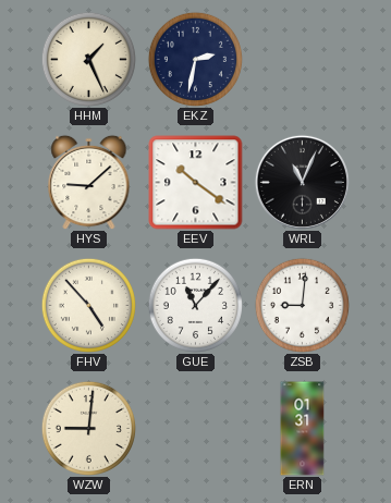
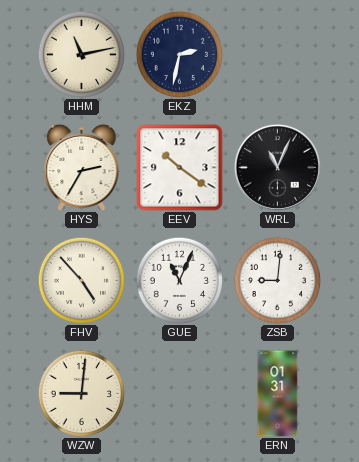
HHM: 1:26 -> 11:13 (81, 54)
HYS: 9:08 -> 2:35 (82, 167)
GUE: 11:07 -> 11:04 (179, 280)
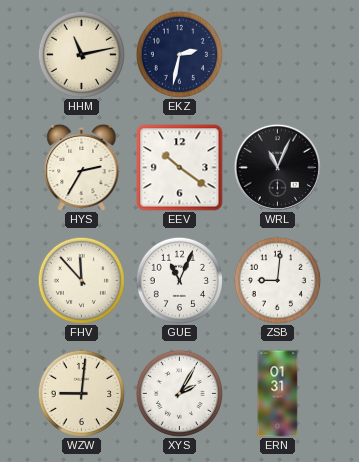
FHV: 4:53 -> 11:53 (81, 280)
XYS: none -> 2:05 (179, 393)
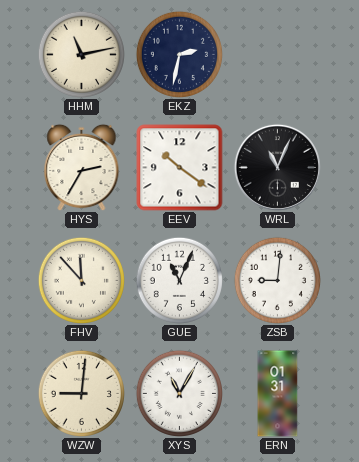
XYS: 2:05 -> 11:05 (179, 393)
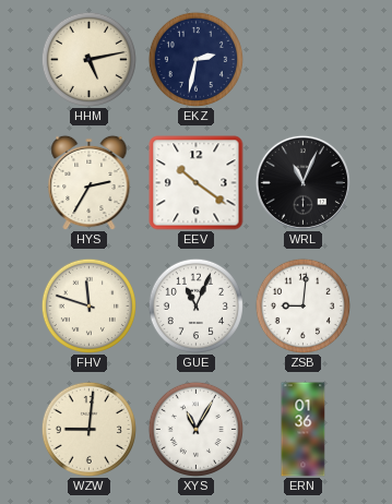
HHM: 11:13 -> 5:13 (88, 59)
FHV: 11:53 -> 11:48 (88, 305)
ERN: 01:31 -> 01:36 (304, 430)
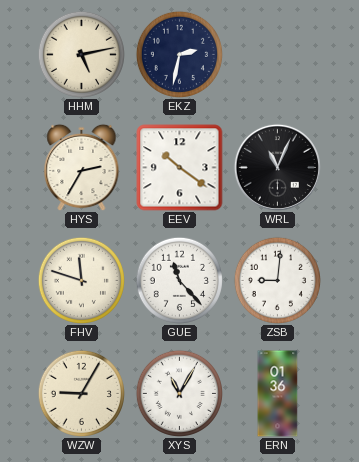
GUE: 11:04 -> 11:23 (179, 280)
WZW: 9:01 -> 9:05 (81, 393)
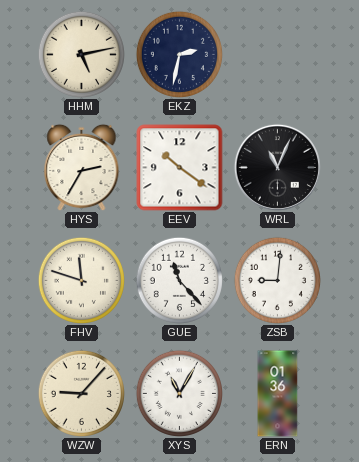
WZW: 9:05 -> 9:07 (81, 393)
